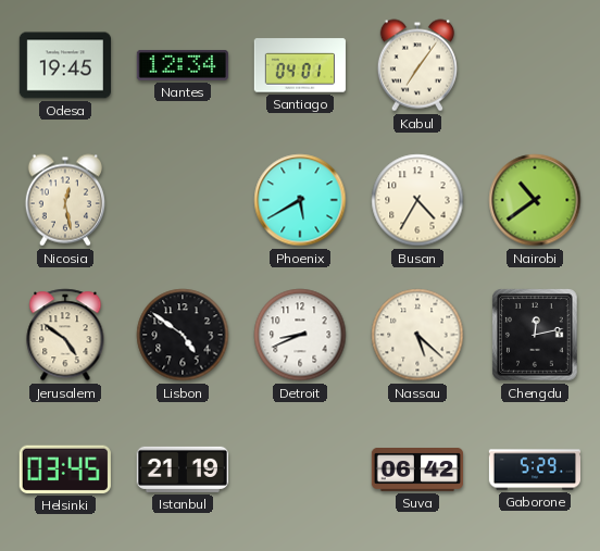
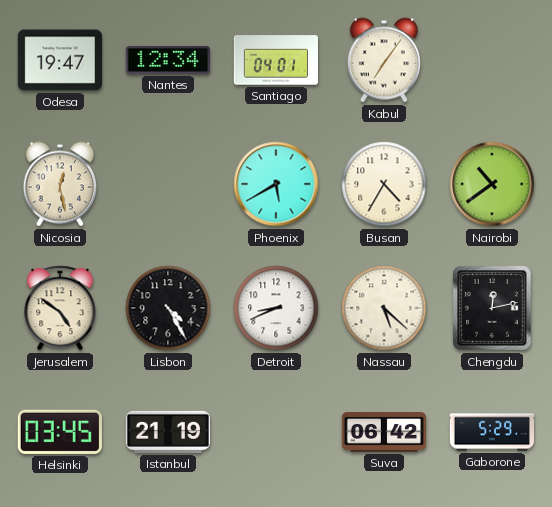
Odesa: 19:45 -> 19:47 (59, 60)
Lisbon: 4:51 -> 4:25 (168, 308)
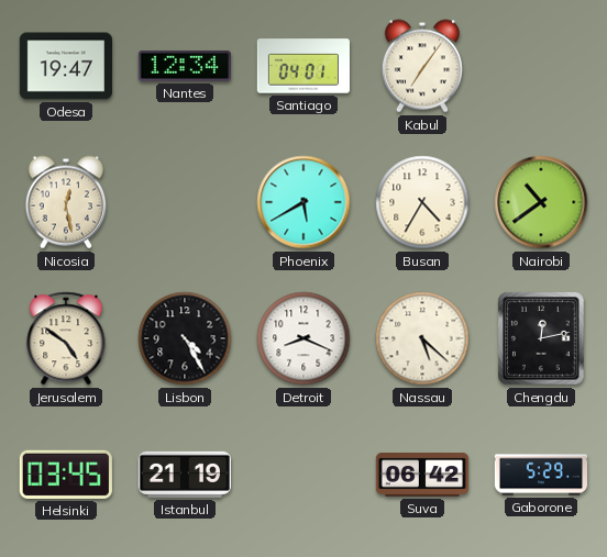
Detroit: 8:41 -> 8:19 (304, 338)
